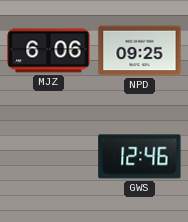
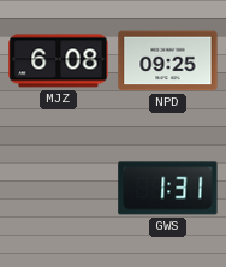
MJZ: 6:06 -> 6:08 (59, 61)
GWS: 12:46 -> 1:31 (168, 189)
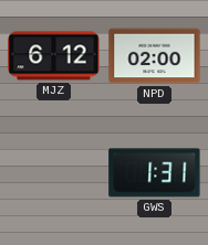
MJZ: 6:08 -> 6:12 (54, 56)
NPD: 09:25 -> 02:00 (155, 56)
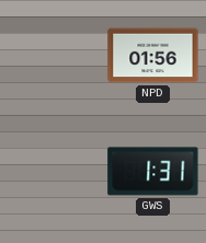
MJZ: 6:12 -> none (54, 56)
NPD: 02:00 -> 01:56 (153, 56)
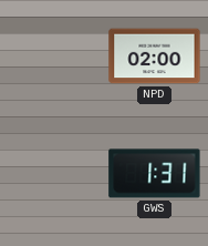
NPD: 01:56 -> 02:00 (155, 57)
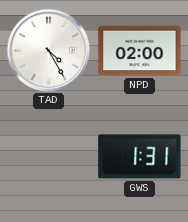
TAD: none -> 4:25 (48, 50)
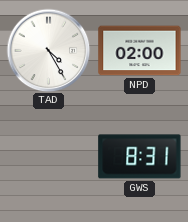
GWS: 1:31 -> 8:31 (140, 157)
